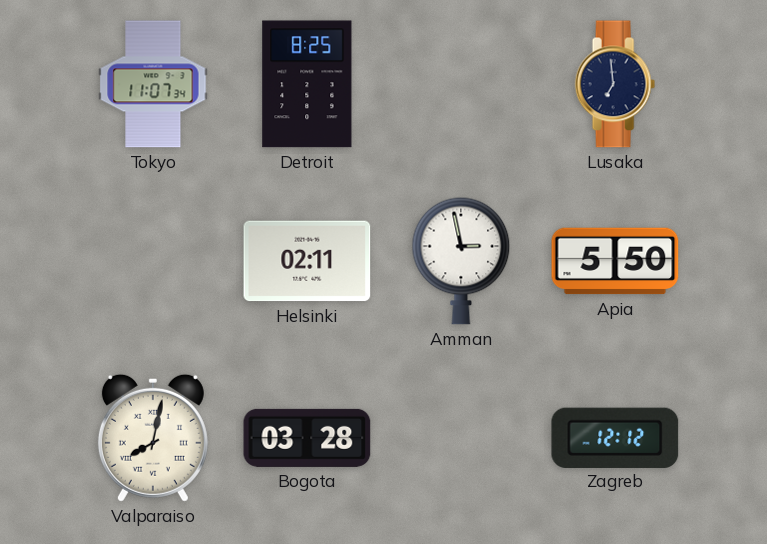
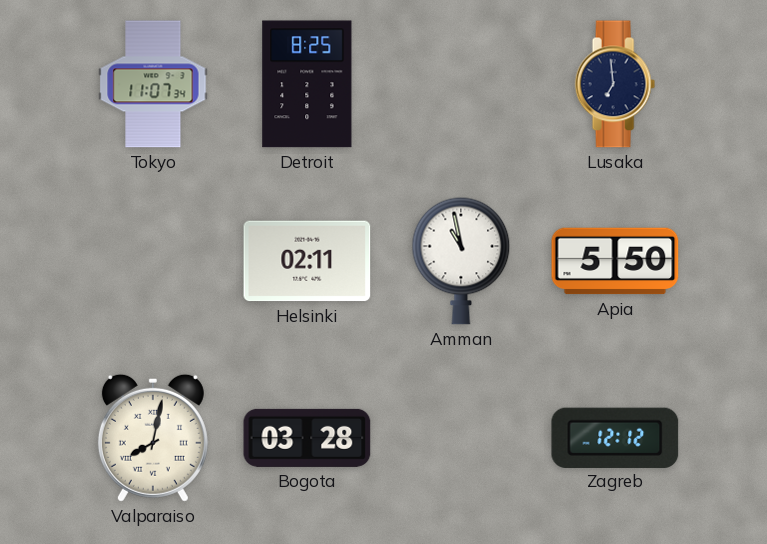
Amman: 2:58 -> 10:58 (461, 261)
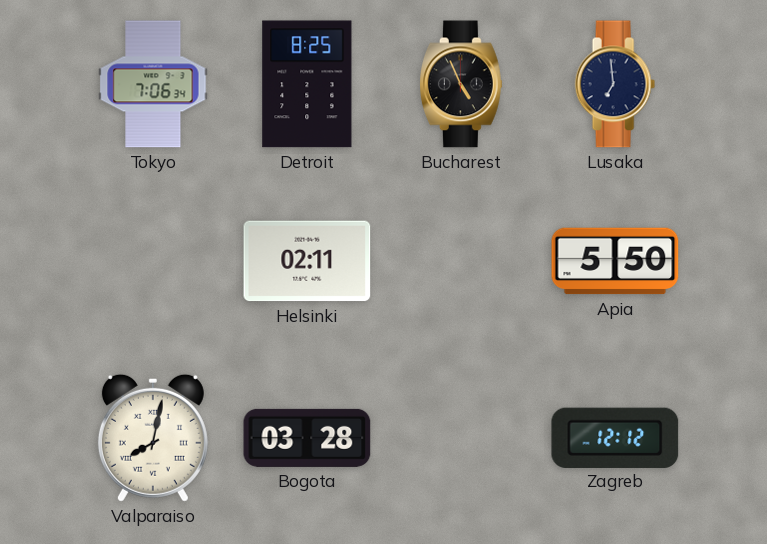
Tokyo: 11:07 -> 7:06 (153, 84)
Bucharest: none -> 4:56 (462, 84)
Amman: 10:58 -> none (461, 261)
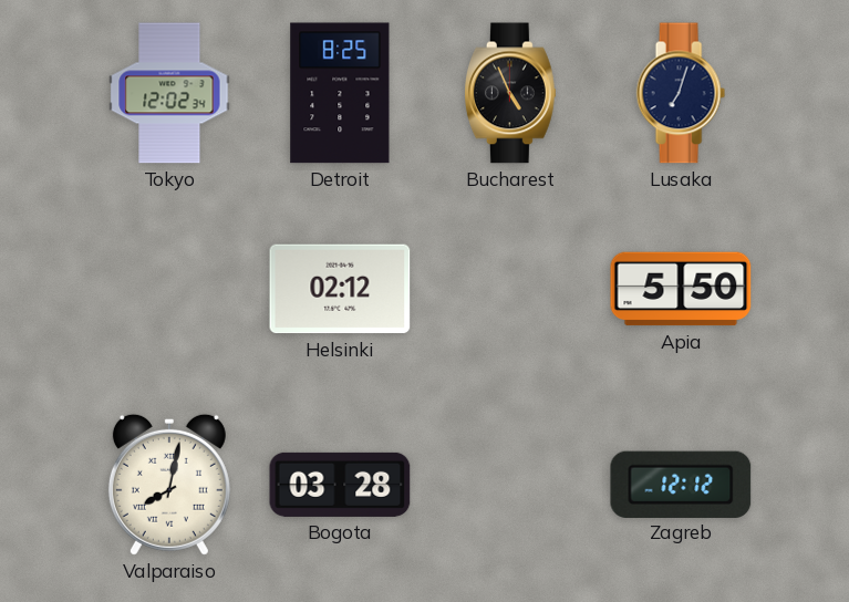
Tokyo: 7:06 -> 12:02 (169, 93)
Lusaka: 6:59 -> 7:03 (681, 93)
Helsinki: 02:11 -> 02:12 (340, 289)
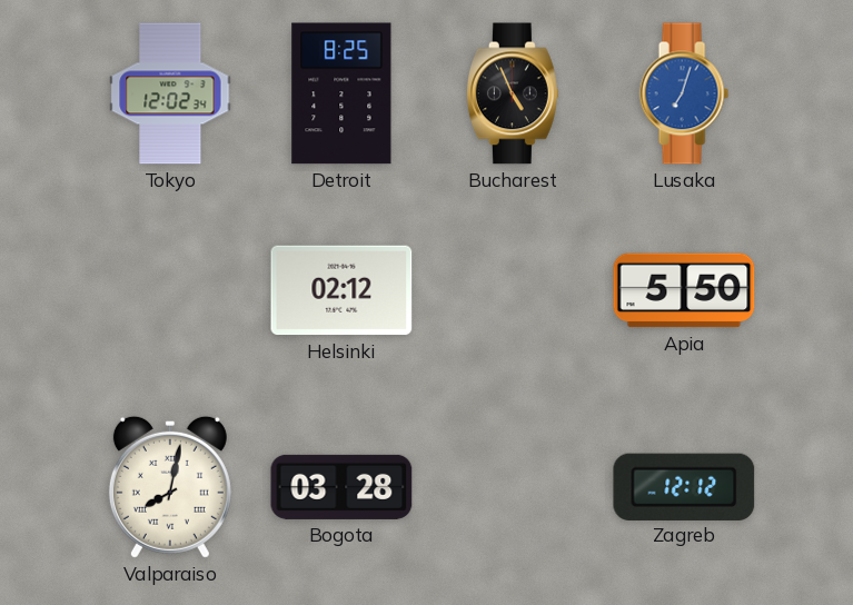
Lusaka dial: navy -> blue (684, 93)
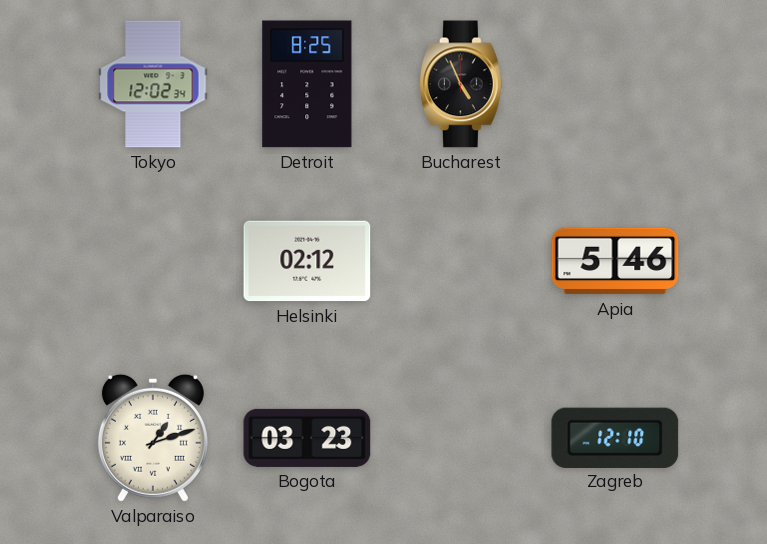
Lusaka: 7:03 -> none (684, 93)
Apia: 5:50 -> 5:46 (615, 261)
Valparaiso: 8:02 -> 1:12 (153, 438)
Bogota: 03:28 -> 03:23 (307, 438)
Zagreb: 12:12 -> 12:10 (615, 437)
